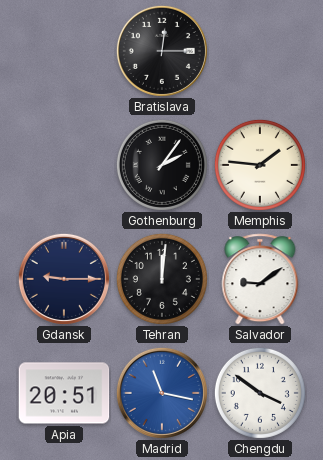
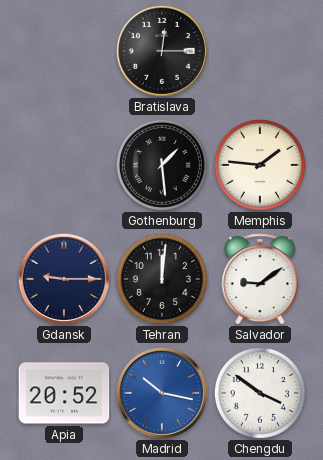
Gothenburg: 2:06 -> 1:29 (162, 165)
Apia: 20:51 -> 20:52 (64, 393)
Madrid: 11:17 -> 10:17 (162, 393)
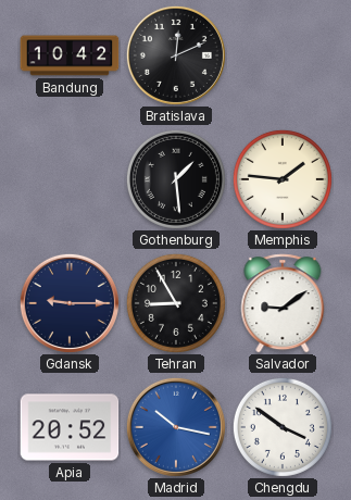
Bandung: none -> 10:42 (70, 55)
Bratislava: 12:15 -> 12:11 (176, 55)
Tehran: 12:01 -> 8:55 (176, 303)
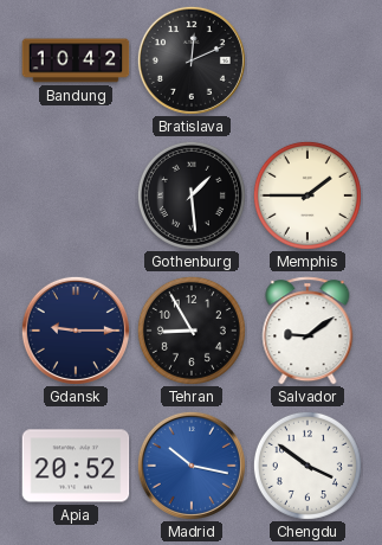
Memphis: 1:46 -> 1:45 (307, 195)
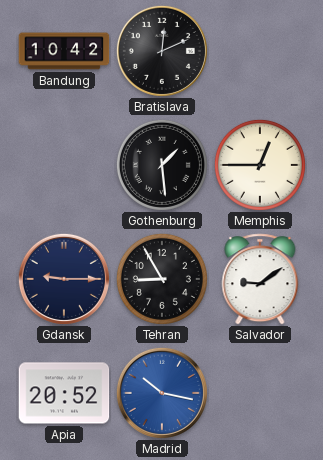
Memphis: 1:45 -> 12:45 (260, 165)
Chengdu: 3:51 -> none (307, 466)
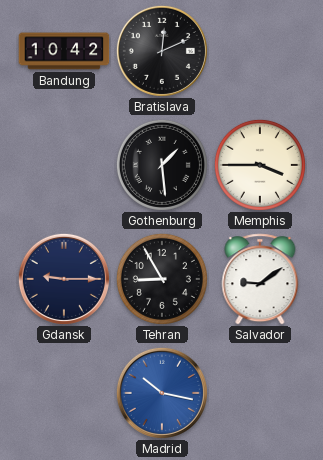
Memphis: 12:45 -> 3:45 (260, 165)
Apia: 20:52 -> none (64, 393)
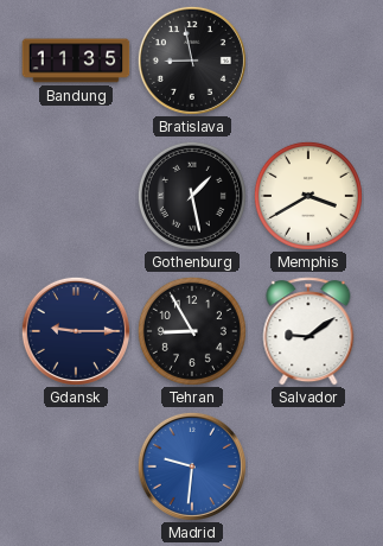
Bandung: 10:42 -> 11:35 (76, 61)
Bratislava: 12:11 -> 8:58 (192, 61)
Gothenburg: 1:29 -> 1:28 (192, 196)
Memphis: 3:45 -> 3:40 (308, 196)
Madrid: 10:17 -> 9:31 (192, 466)
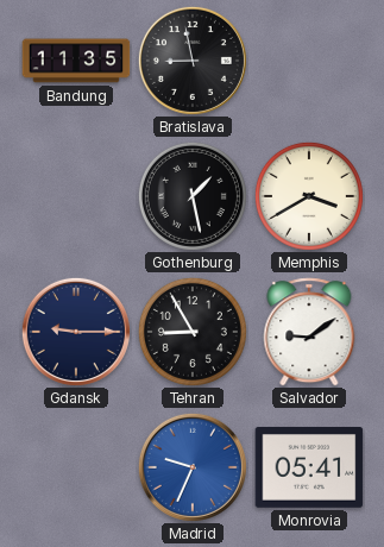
Madrid: 9:31 -> 9:34 (193, 467)
Monrovia: none -> 05:41 (309, 469)
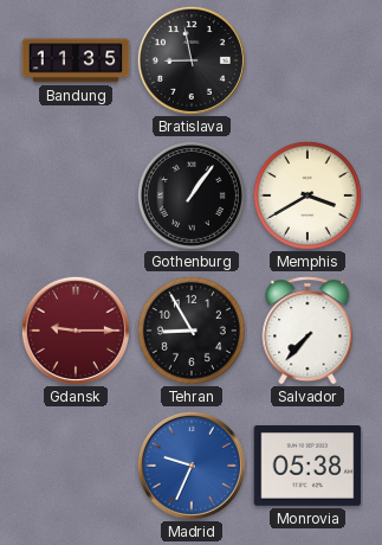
Gothenburg: 1:28 -> 1:06 (192, 195)
Gdansk dial: navy -> burgundy (76, 331)
Salvador: 9:09 -> 7:37 (307, 331)
Monrovia: 05:41 -> 05:38 (307, 467)
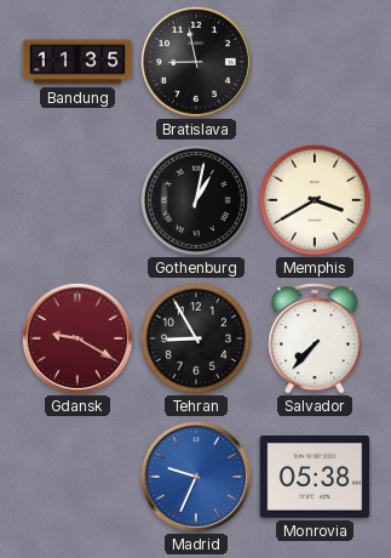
Gothenburg: 1:06 -> 1:02 (196, 200)
Gdansk: 9:15 -> 9:20 (77, 338)
